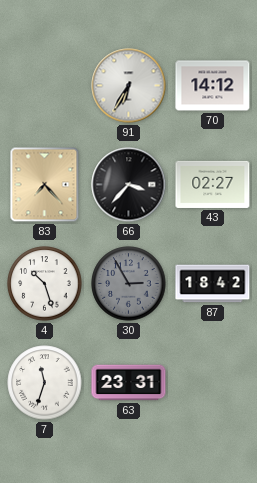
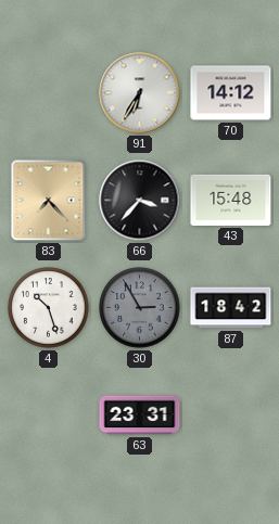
43: 02:27 -> 15:48 (231, 200)
7: 11:33 -> none (45, 383)
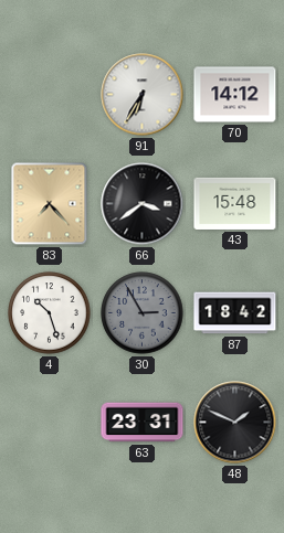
66: 3:37 -> 3:39 (143, 204)
48: none -> 1:49 (235, 423)
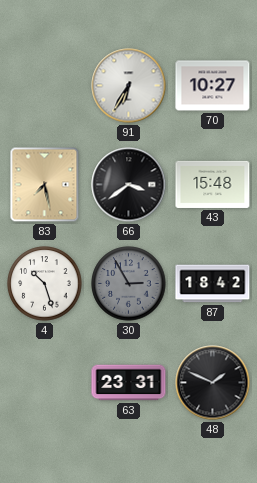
70: 14:12 -> 10:27 (213, 86)
83: 7:23 -> 7:28 (45, 185)
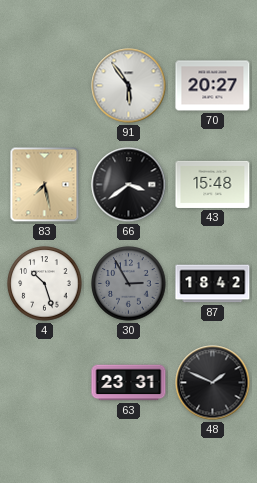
91: 6:35 -> 5:54 (129, 86)
70: 10:27 -> 20:27 (213, 86)
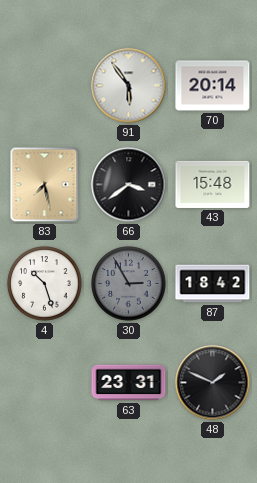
70: 20:27 -> 20:14 (213, 86)
